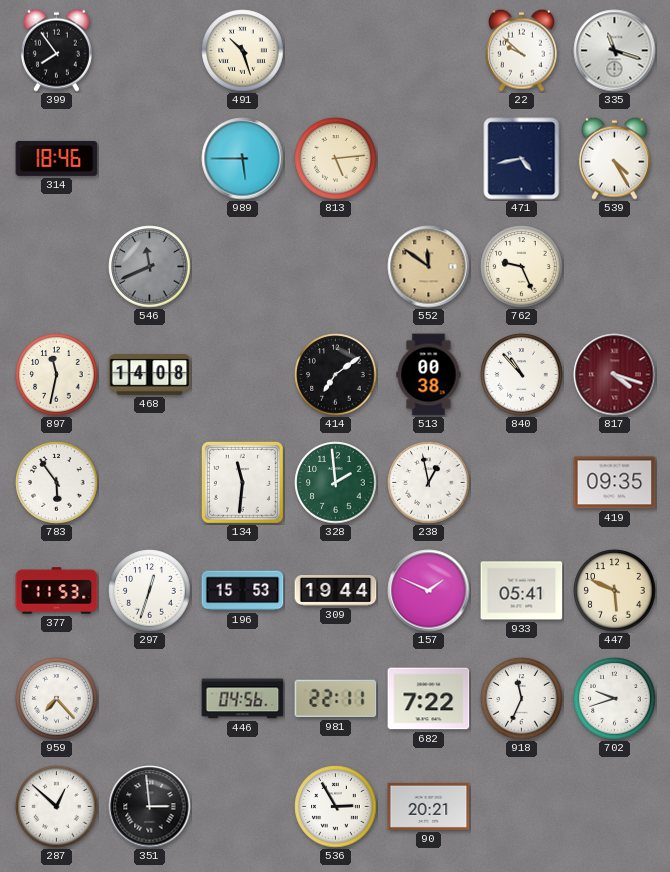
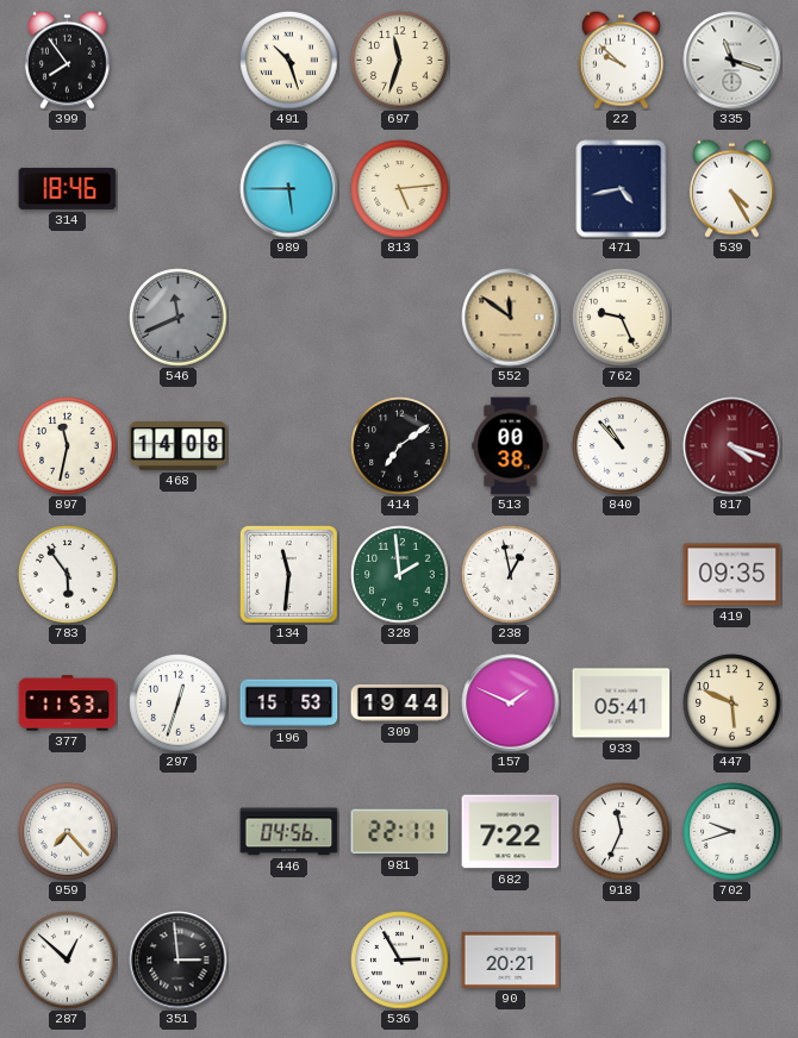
697: none -> 11:33 (400, 61)
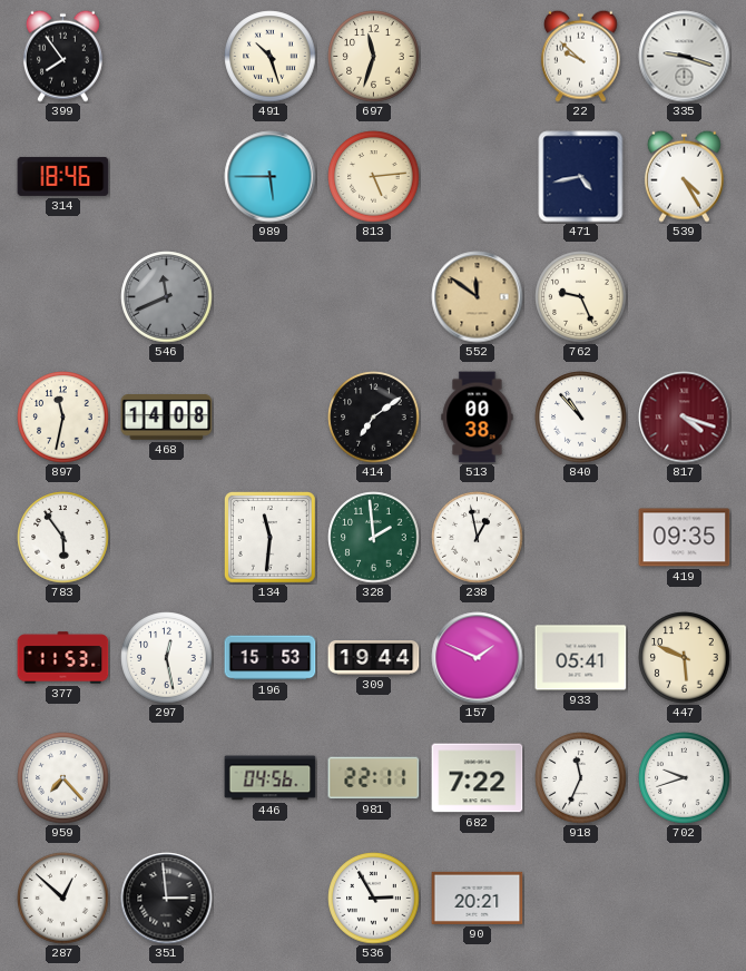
335: 11:18 -> 9:18 (685, 57)
297: 12:33 -> 12:28 (167, 658)
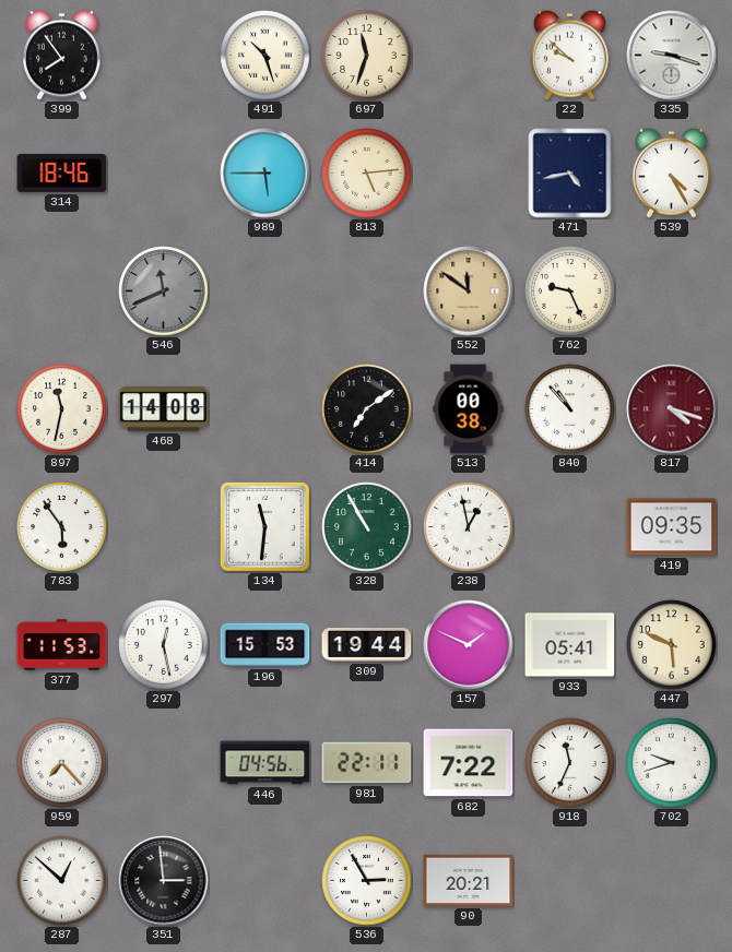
328: 1:59 -> 10:55 (367, 527)
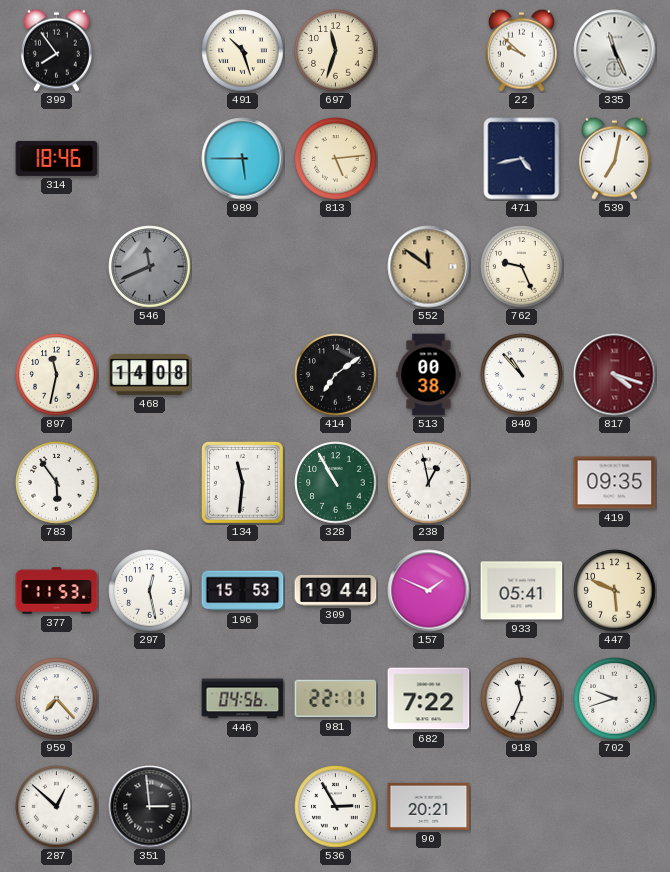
335: 9:18 -> 11:26 (615, 51)
539: 4:25 -> 7:02 (614, 158)
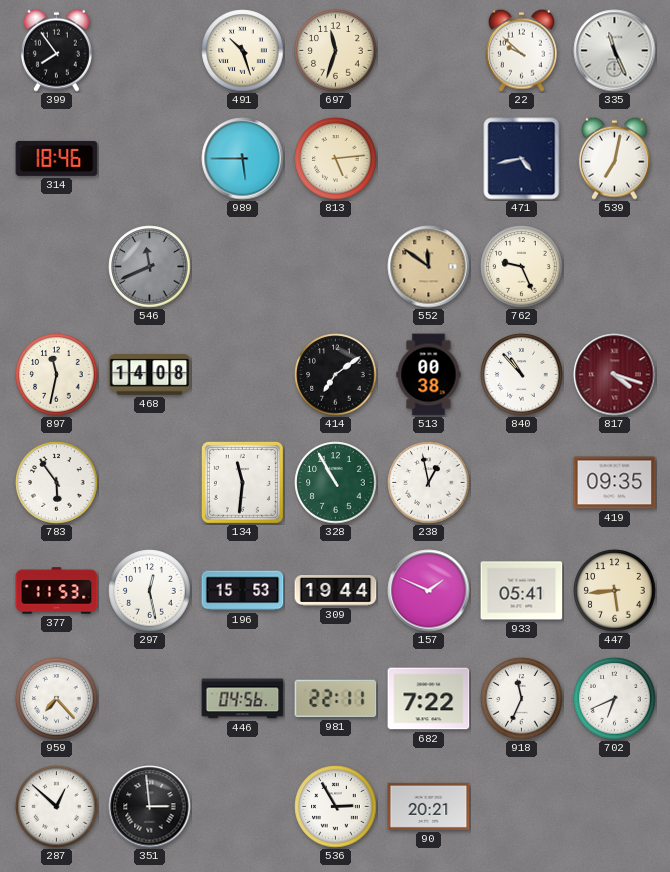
447: 5:49 -> 5:44 (615, 591)
702: 9:42 -> 6:41 (615, 699)
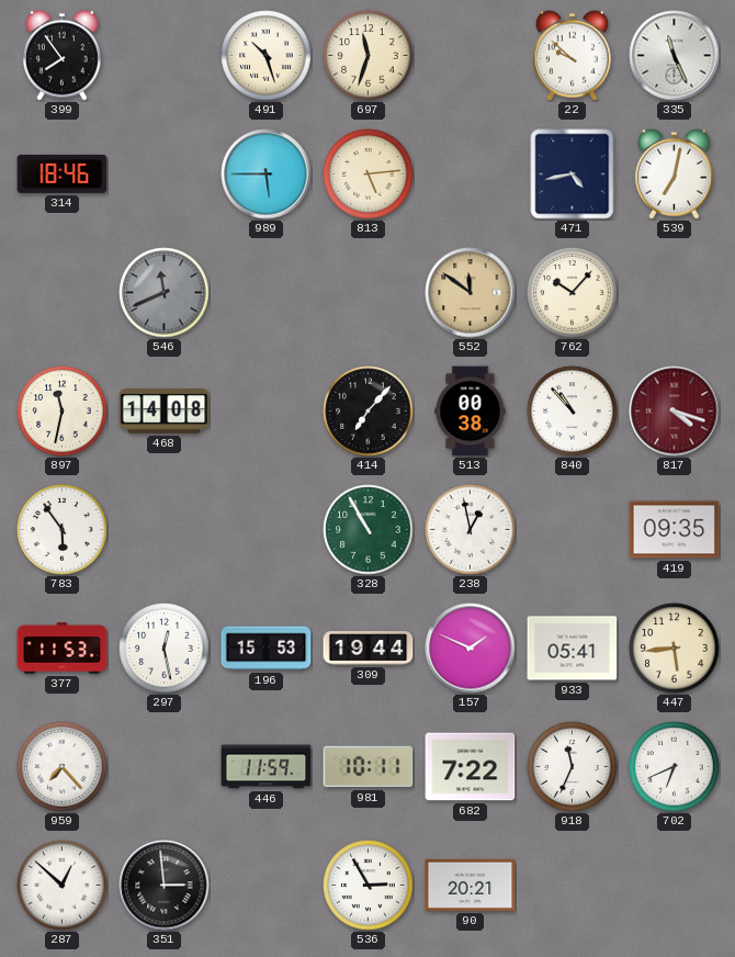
762: 9:26 -> 10:07 (573, 293)
414: 7:09 -> 7:07 (369, 412)
134: 11:31 -> none (242, 482)
446: 04:56 -> 11:59 (267, 767)
981: 22:11 -> 10:11 (369, 767)
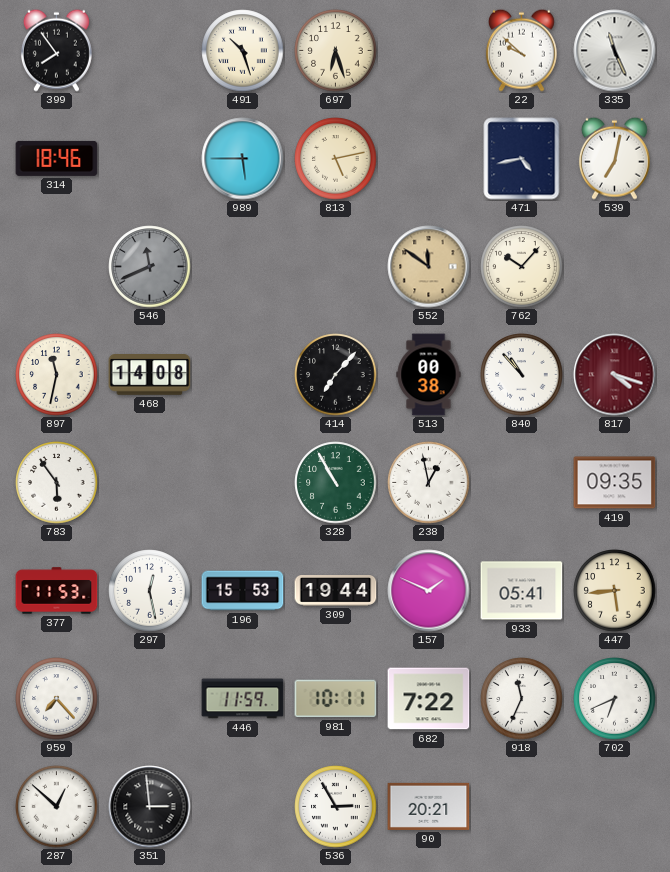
697: 11:33 -> 6:27 (336, 51)
813: 5:14 -> 5:13 (336, 159)
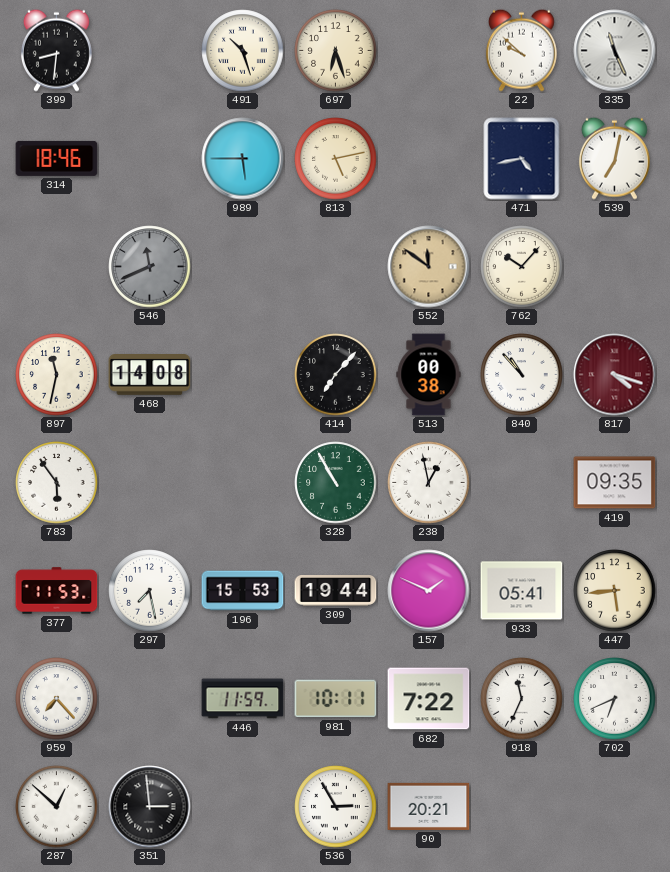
399: 7:54 -> 8:31 (56, 50)
297: 12:28 -> 7:28 (150, 591)
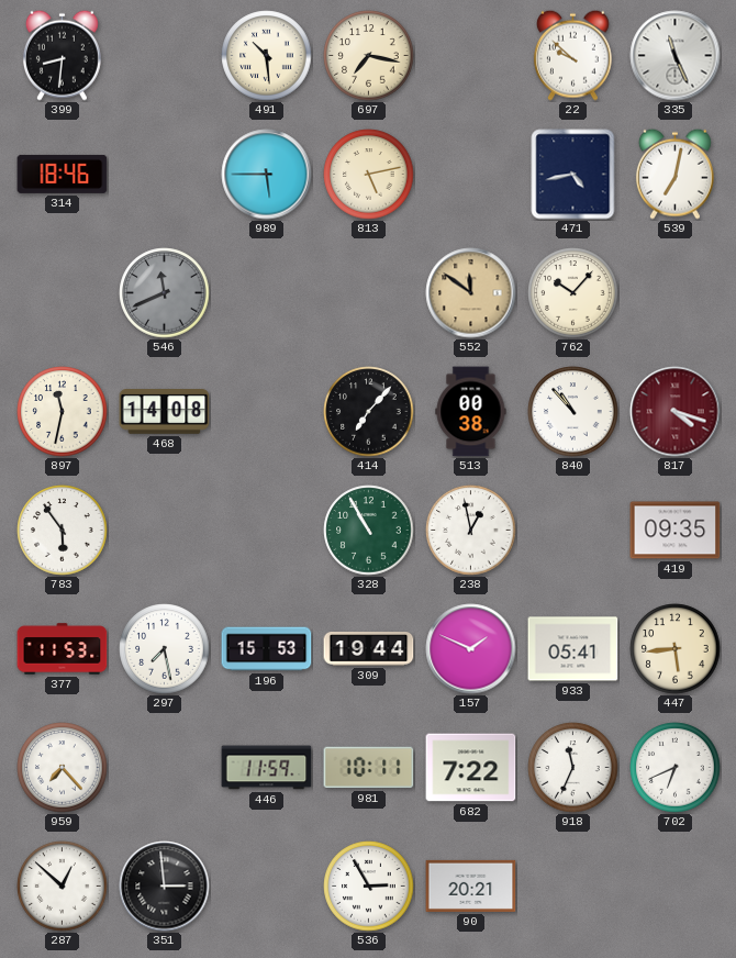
491: 10:27 -> 10:29 (267, 56)
697: 6:27 -> 7:17 (369, 56)
